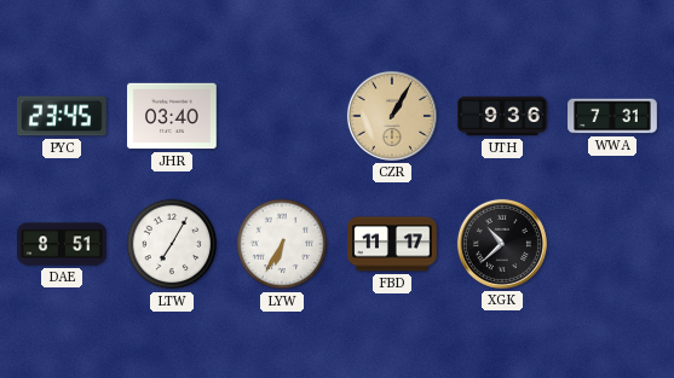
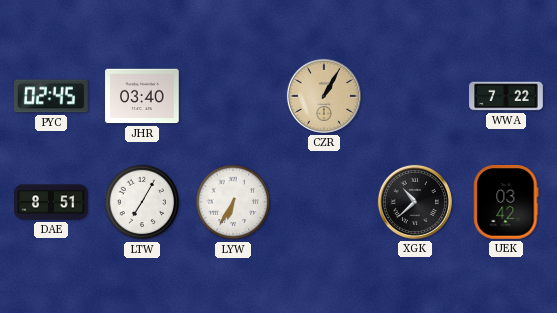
PYC: 23:45 -> 02:45 (52, 96)
UTH: 9:36 -> none (502, 116)
WWA: 7:31 -> 7:22 (506, 96)
FBD: 11:17 -> none (392, 244)
UEK: none -> 03:42 (506, 203)
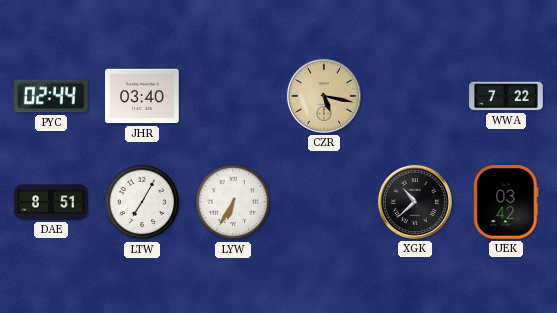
PYC: 02:45 -> 02:44 (52, 96)
CZR: 1:05 -> 5:17 (324, 96)
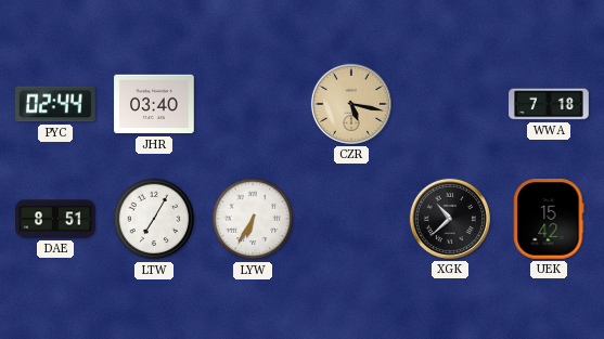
WWA: 7:22 -> 7:18 (549, 104)
UEK: 03:42 -> 15:42 (549, 220)
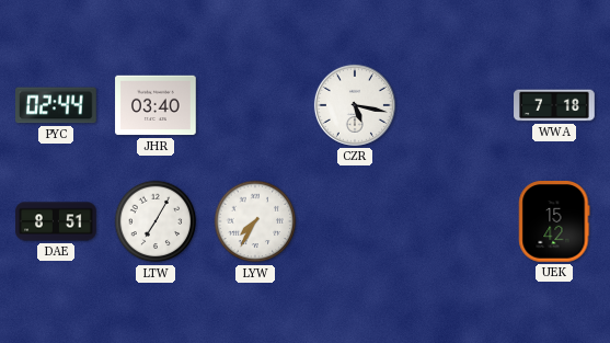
CZR dial: champagne -> white (355, 105)
LYW: 6:35 -> 7:35 (255, 221)
XGK: 10:38 -> none (450, 219)
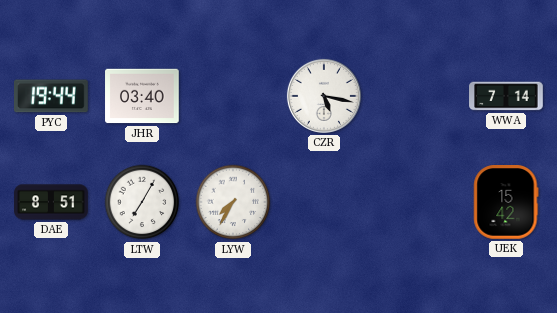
PYC: 02:44 -> 19:44 (52, 96)
WWA: 7:18 -> 7:14 (506, 96)
